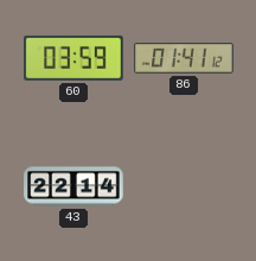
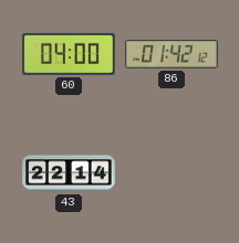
60: 03:59 -> 04:00 (70, 54)
86: 01:41 -> 01:42 (172, 55)
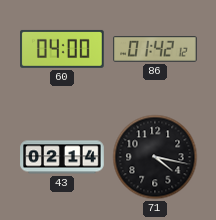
43: 22:14 -> 02:14 (62, 157)
71: none -> 4:17 (155, 157)
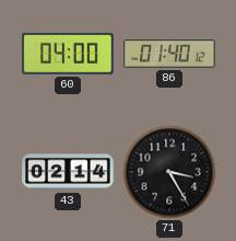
86: 01:42 -> 01:40 (169, 55)
71: 4:17 -> 3:25 (169, 172)
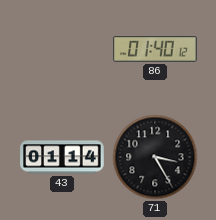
60: 04:00 -> none (69, 54)
43: 02:14 -> 01:14 (62, 157)
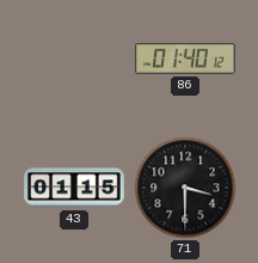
43: 01:14 -> 01:15 (74, 188)
71: 3:25 -> 3:30 (185, 188)
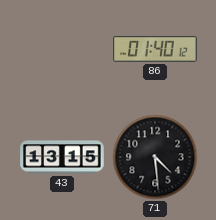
43: 01:15 -> 13:15 (62, 157)
71: 3:30 -> 4:29 (155, 157)
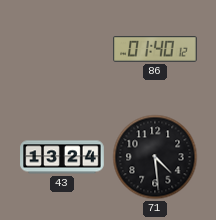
43: 13:15 -> 13:24 (62, 157)
